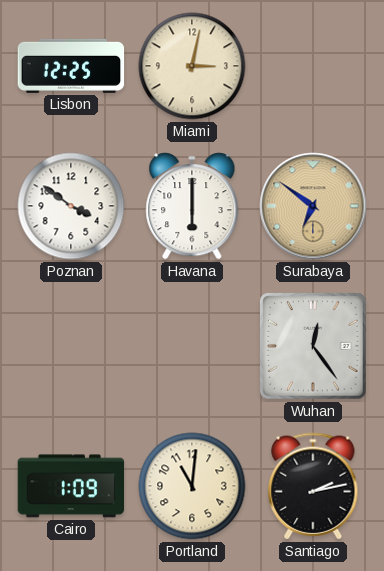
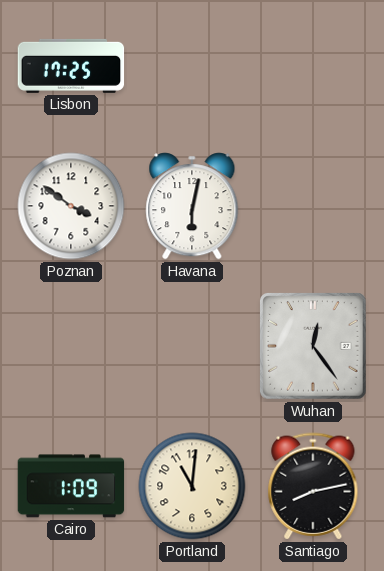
Lisbon: 12:25 -> 17:25 (71, 66)
Miami: 3:02 -> none (192, 66)
Havana: 6:00 -> 6:02 (192, 206)
Surabaya: 6:51 -> none (313, 206)
Santiago: 2:13 -> 8:13 (313, 486)
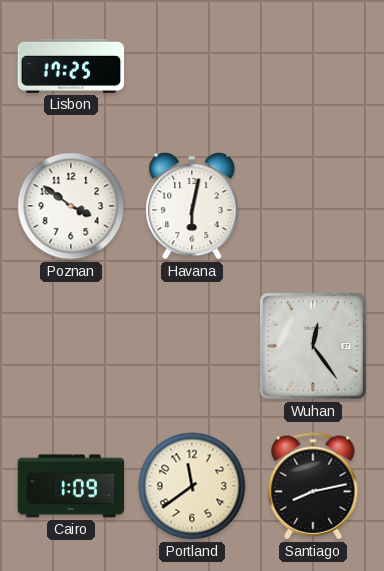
Portland: 11:01 -> 11:39 (192, 486)
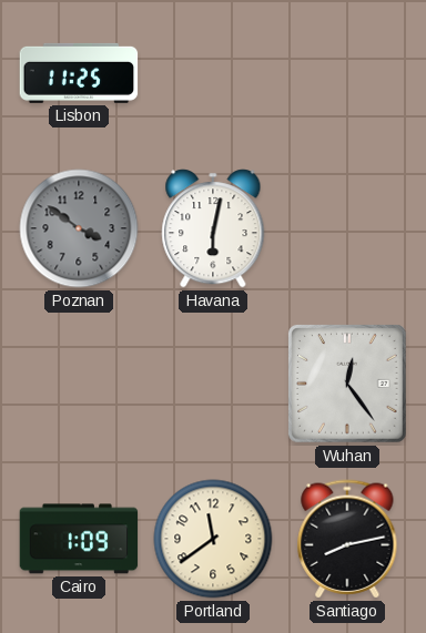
Lisbon: 17:25 -> 11:25 (79, 73)
Poznan dial: white -> grey (79, 228)
